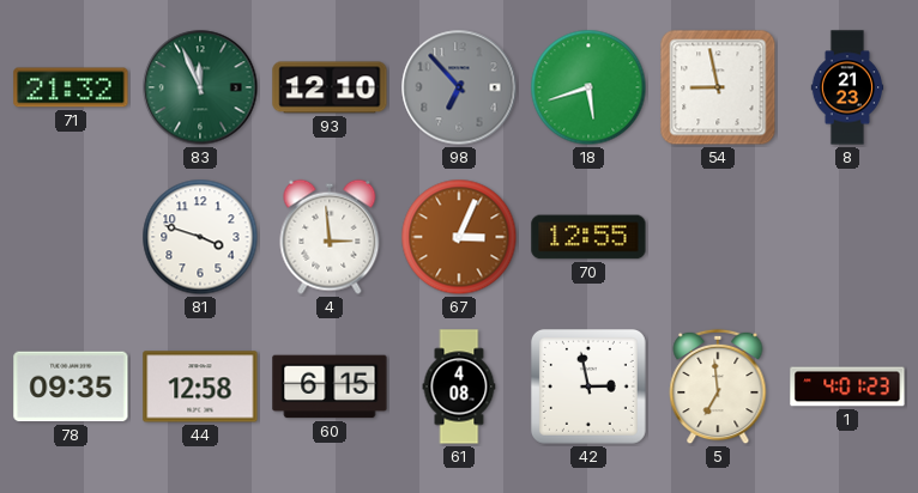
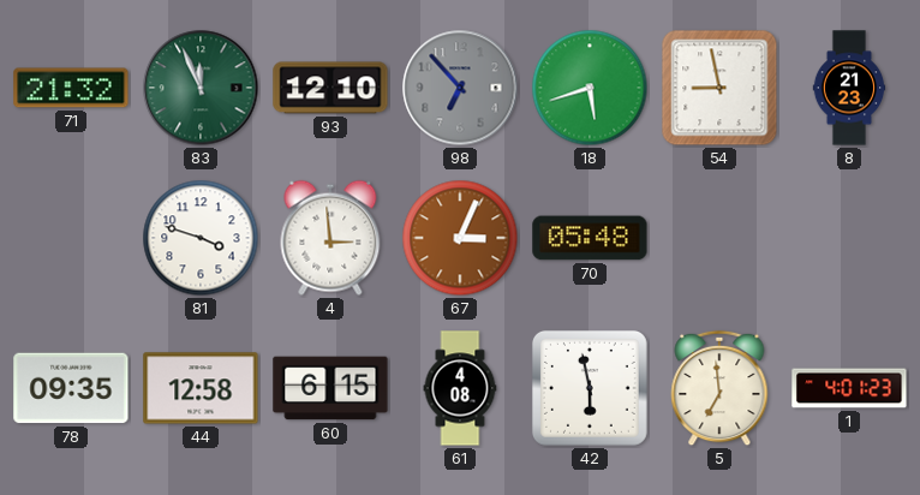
70: 12:55 -> 05:48 (590, 238)
42: 2:58 -> 5:58 (590, 388)
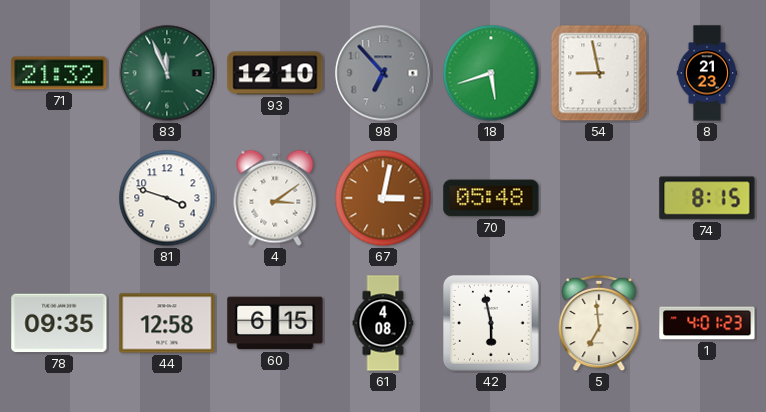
4: 2:59 -> 3:09 (275, 198)
67: 3:04 -> 3:02 (383, 198)
74: none -> 8:15 (707, 198)
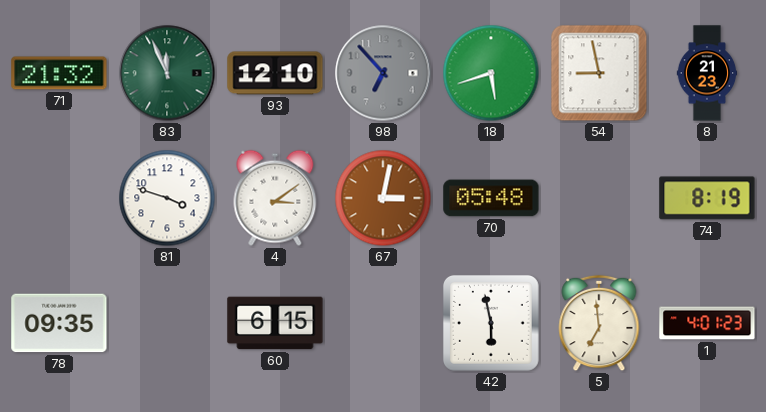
74: 8:15 -> 8:19 (707, 198)
44: 12:58 -> none (167, 323)
61: 4:08 -> none (383, 323)
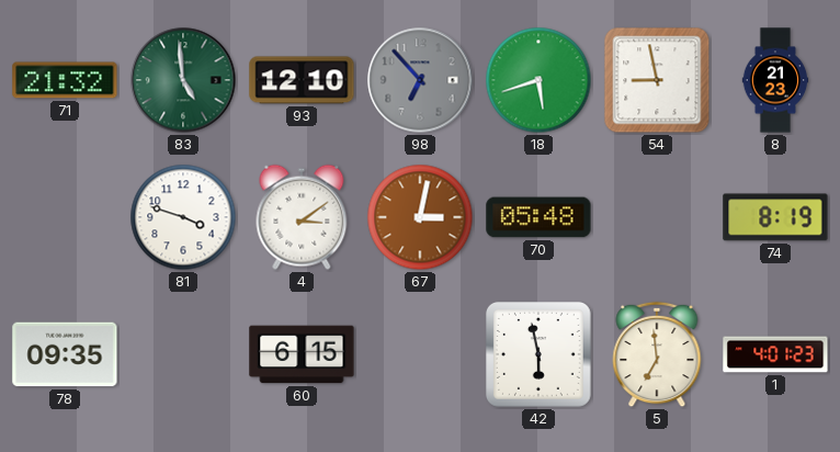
83: 11:56 -> 4:59 (183, 80)
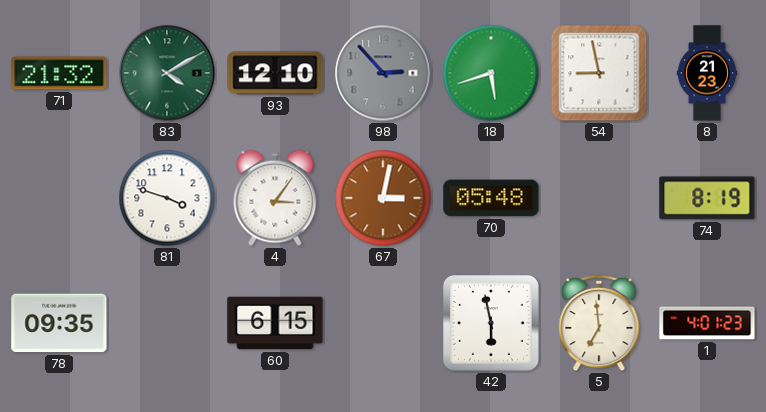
83: 4:59 -> 4:10 (167, 73)
98: 6:53 -> 2:53 (383, 73)
4: 3:09 -> 3:06 (275, 198)
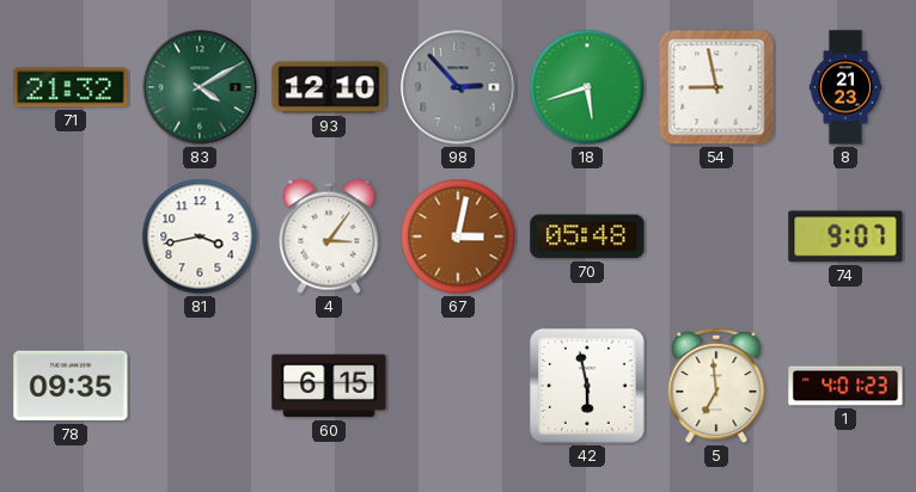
81: 3:48 -> 3:43 (200, 236)
74: 8:19 -> 9:07 (845, 236)
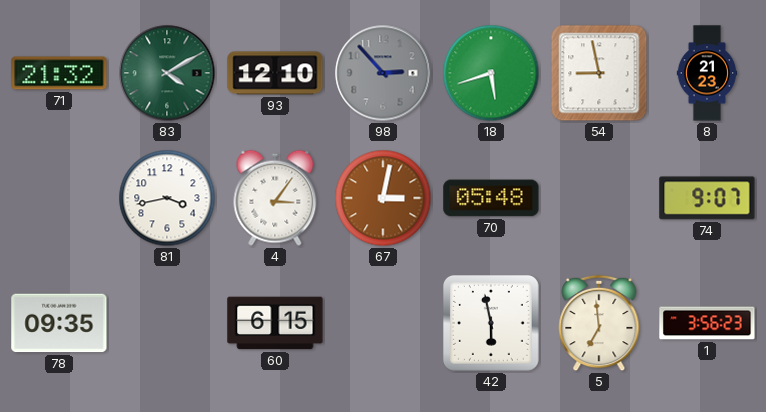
1: 4:01 -> 3:56 (707, 323)
